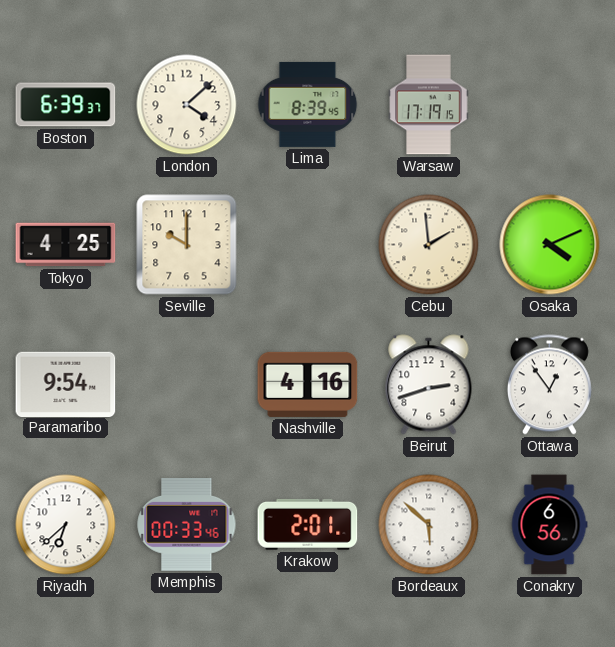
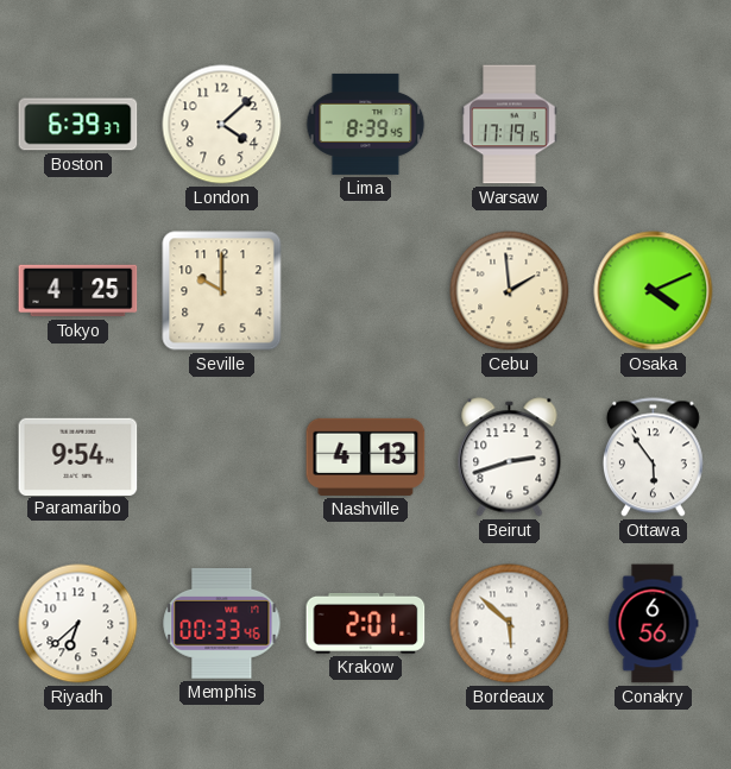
Nashville: 4:16 -> 4:13 (366, 456)
Ottawa: 12:54 -> 5:54 (653, 458)
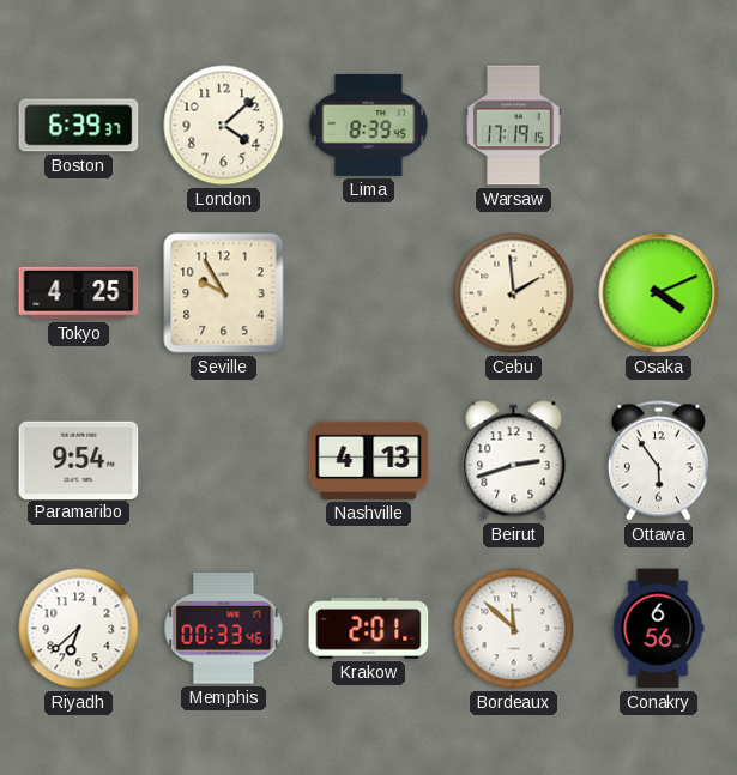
Seville: 10:00 -> 9:55 (224, 293)
Bordeaux: 5:52 -> 11:52 (514, 629)
